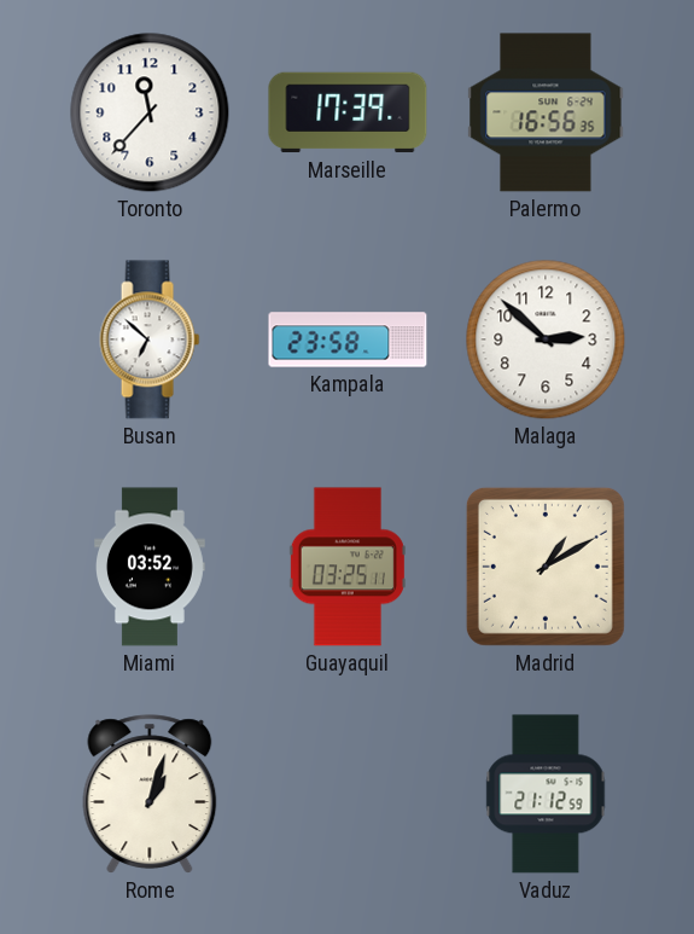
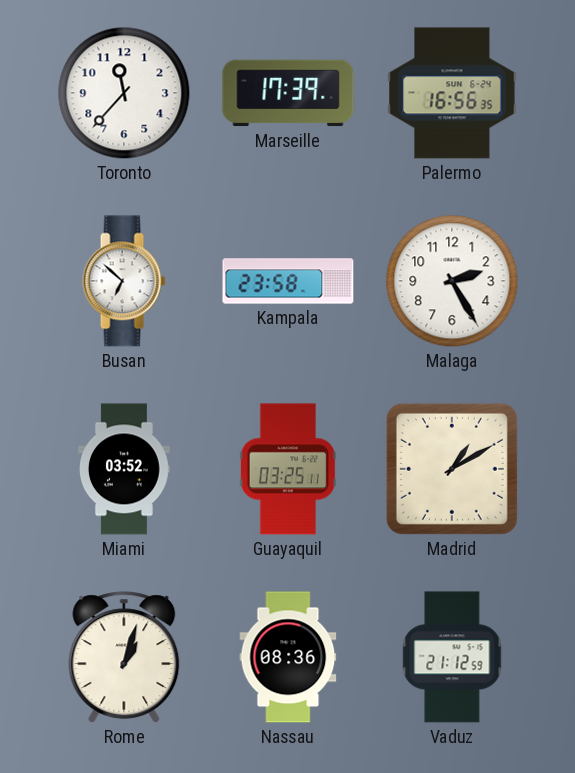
Malaga: 2:52 -> 2:25 (452, 281)
Nassau: none -> 08:36 (288, 657)
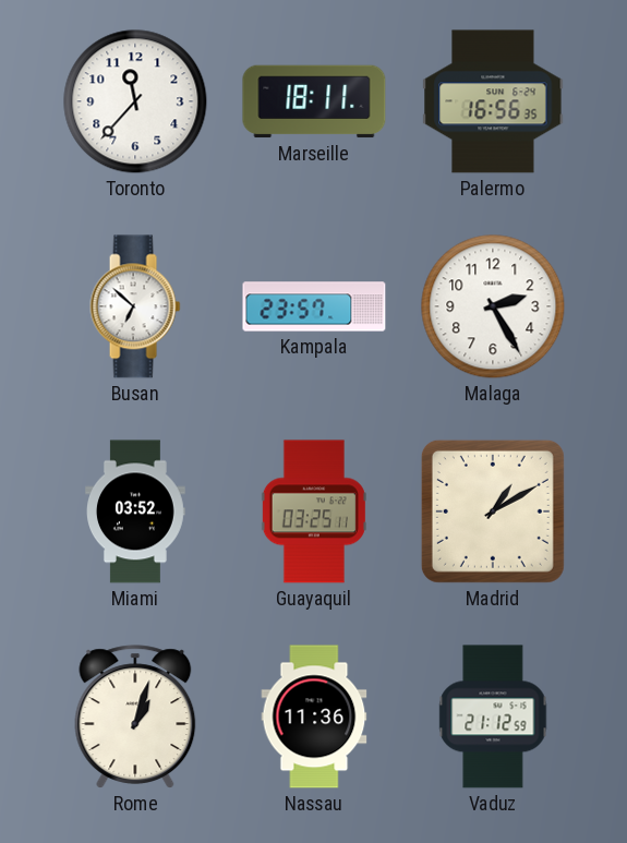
Marseille: 17:39 -> 18:11 (314, 101)
Kampala: 23:58 -> 23:57 (314, 306)
Nassau: 08:36 -> 11:36 (314, 716)
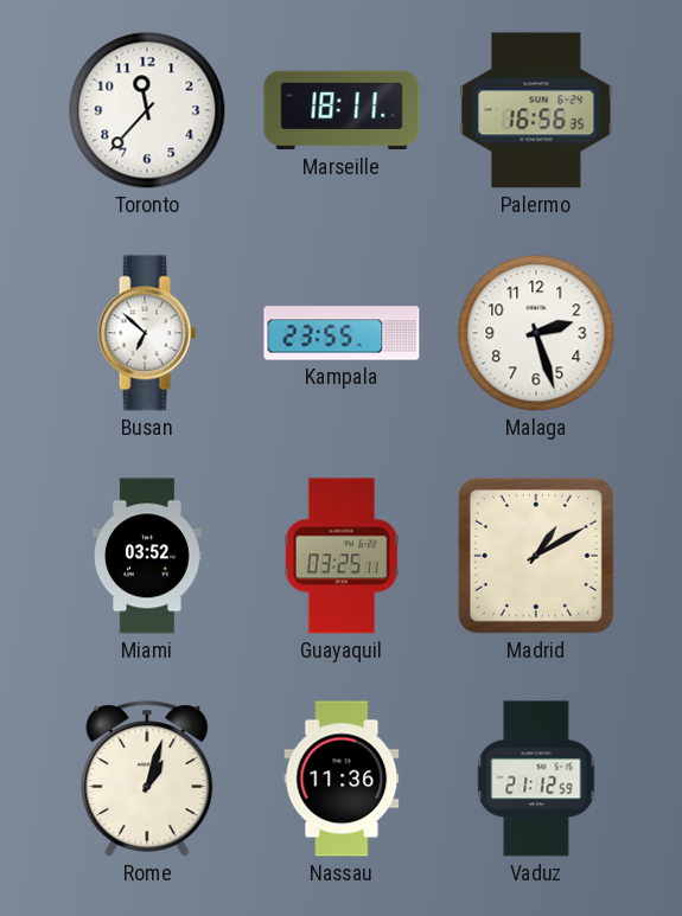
Kampala: 23:57 -> 23:55 (342, 333)
Malaga: 2:25 -> 2:27 (536, 333)
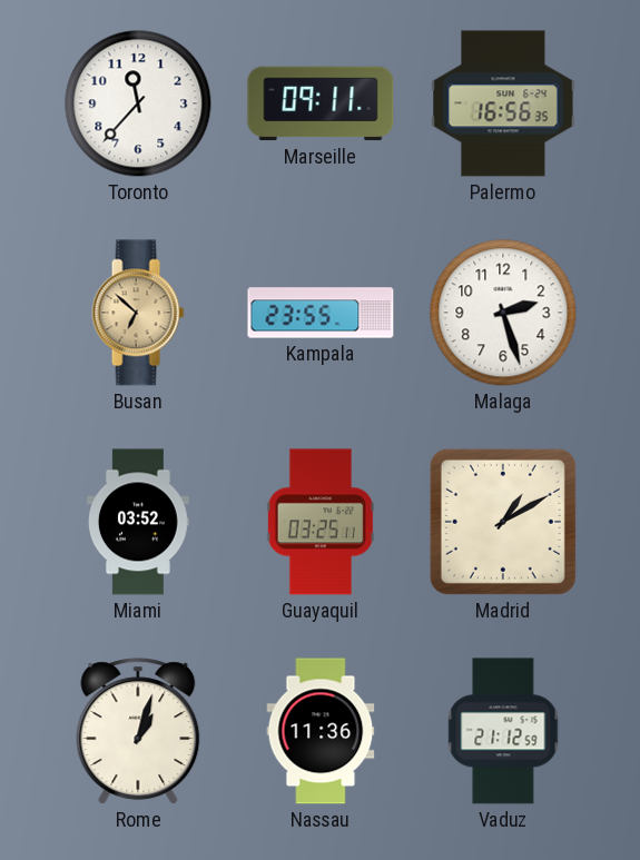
Marseille: 18:11 -> 09:11 (321, 103)
Busan dial: white -> champagne (138, 313)
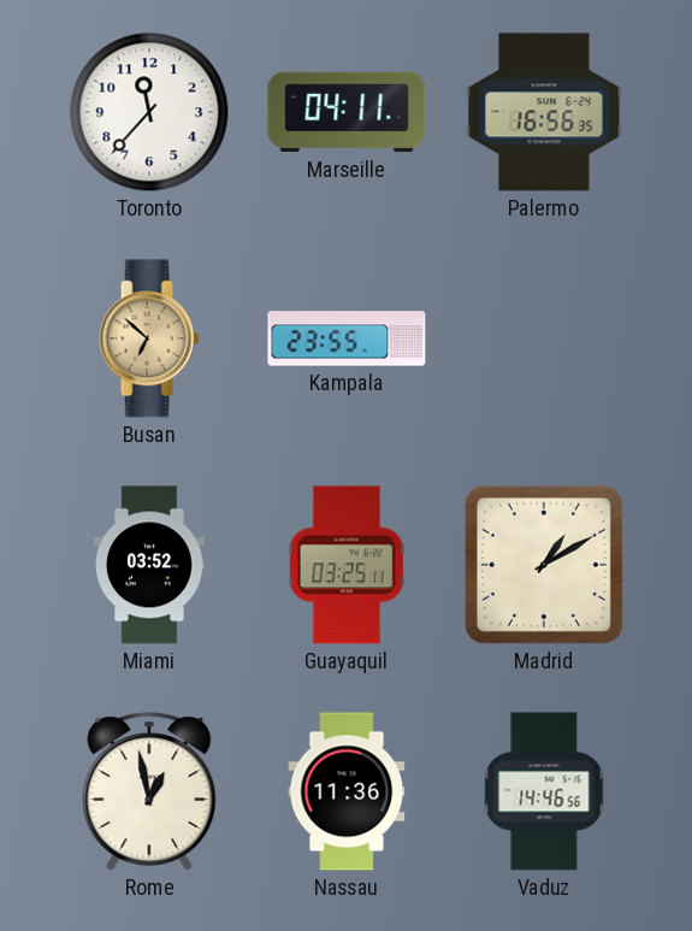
Marseille: 09:11 -> 04:11 (347, 112)
Malaga: 2:27 -> none (503, 313)
Rome: 1:03 -> 12:58 (149, 791)
Vaduz: 21:12 -> 14:46 (544, 791)
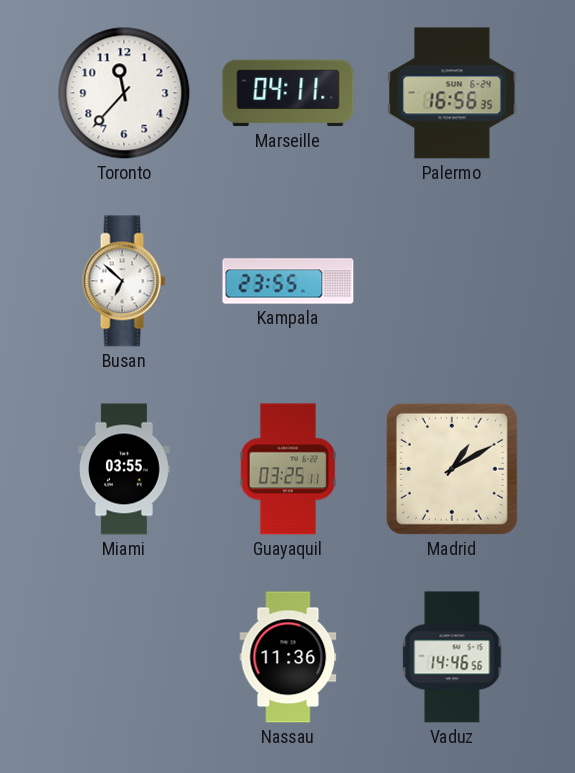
Busan dial: champagne -> white (124, 281)
Miami: 03:52 -> 03:55 (125, 469)
Rome: 12:58 -> none (149, 791)
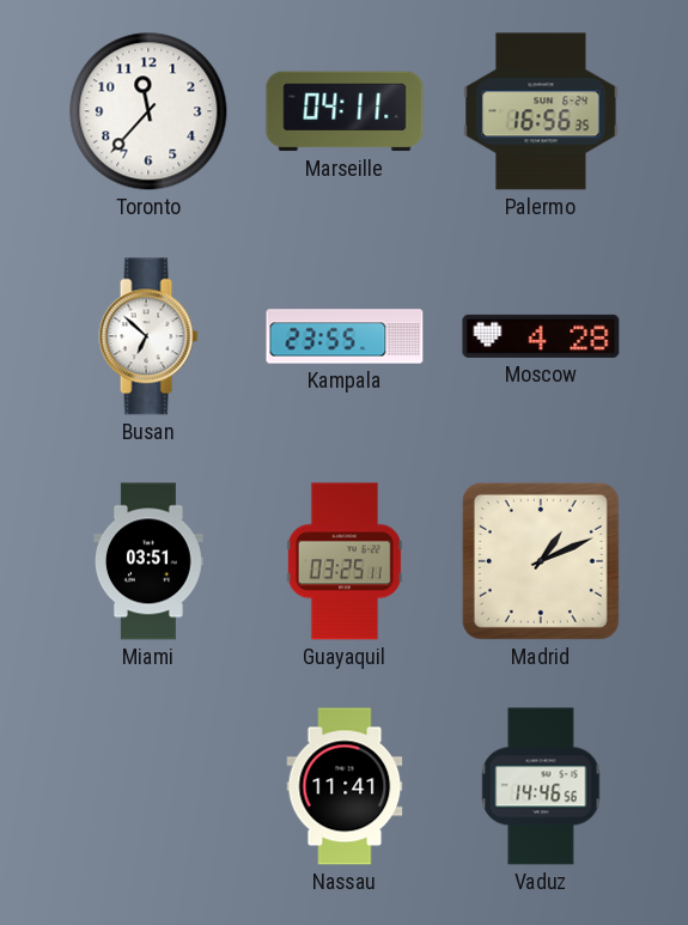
Moscow: none -> 4:28 (541, 336)
Miami: 03:55 -> 03:51 (150, 561)
Madrid: 1:10 -> 1:11 (541, 561)
Nassau: 11:36 -> 11:41 (345, 786)
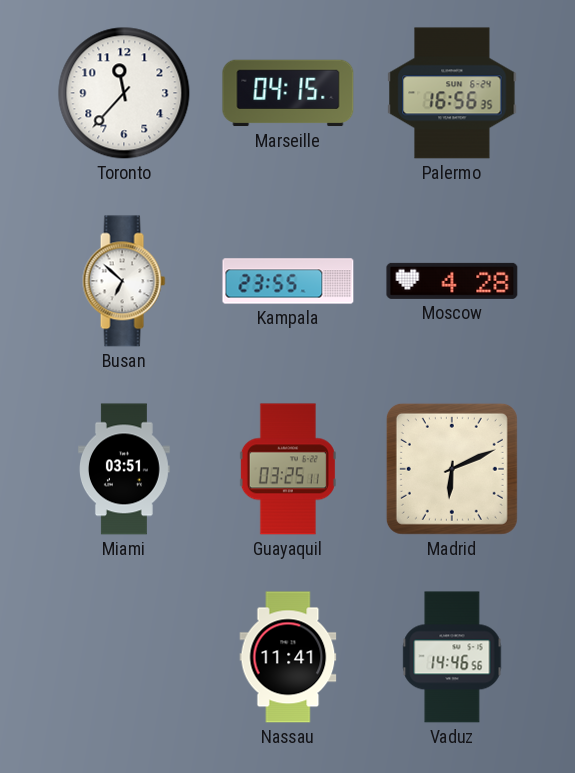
Marseille: 04:11 -> 04:15 (288, 93)
Madrid: 1:11 -> 6:11 (452, 469)
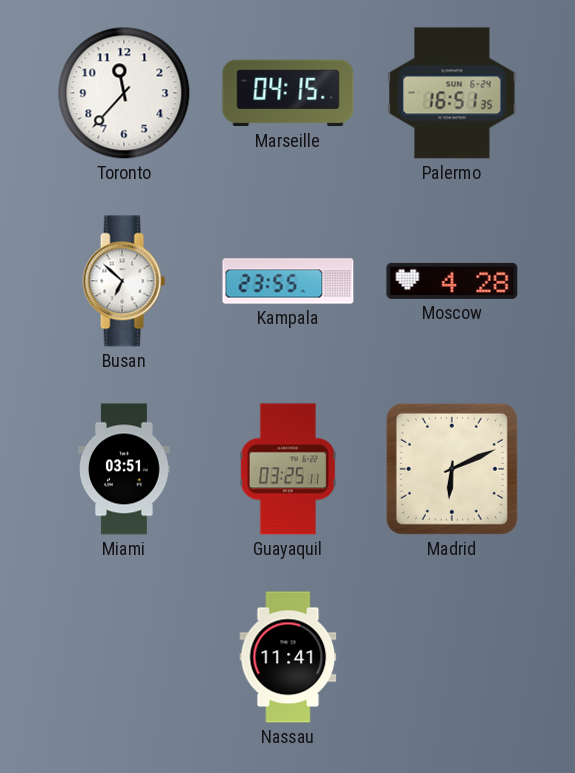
Palermo: 16:56 -> 16:51 (452, 93)
Vaduz: 14:46 -> none (452, 657)
